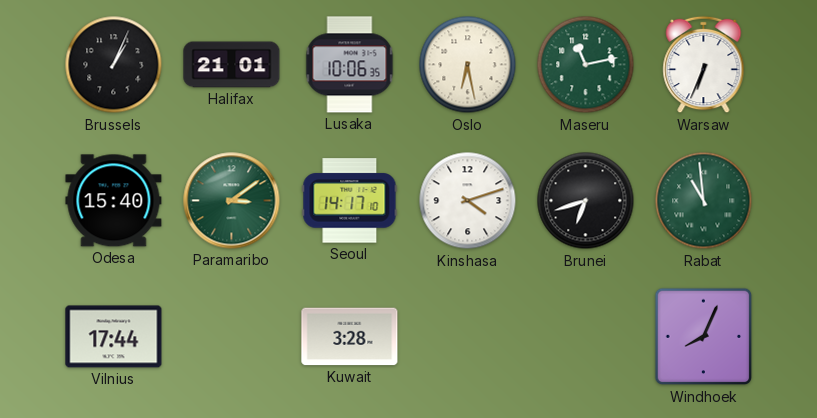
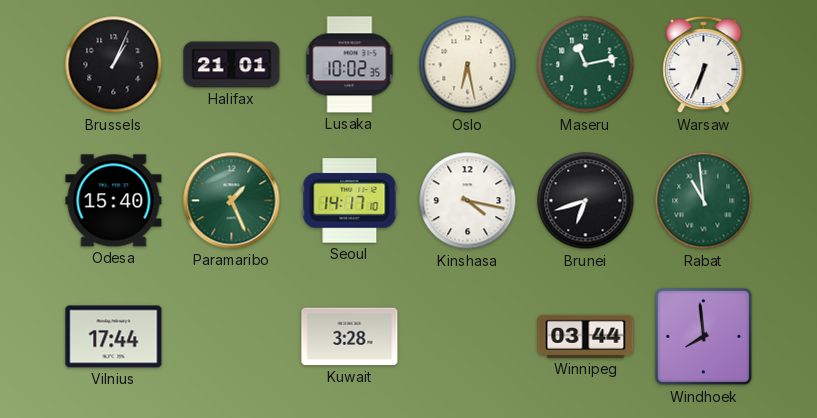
Lusaka: 10:06 -> 10:02 (350, 65)
Paramaribo: 3:09 -> 1:26 (232, 201)
Kinshasa: 4:12 -> 4:17 (468, 201)
Winnipeg: none -> 03:44 (586, 336)
Windhoek: 8:04 -> 7:59 (704, 337)
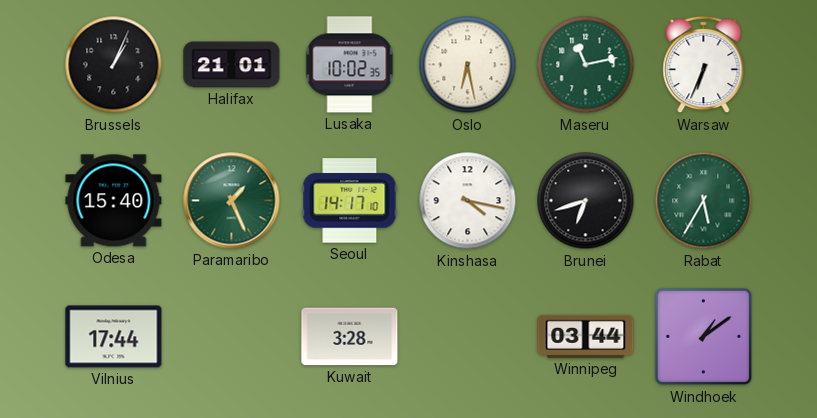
Rabat: 10:59 -> 5:35 (704, 201)
Windhoek: 7:59 -> 1:09 (704, 337)
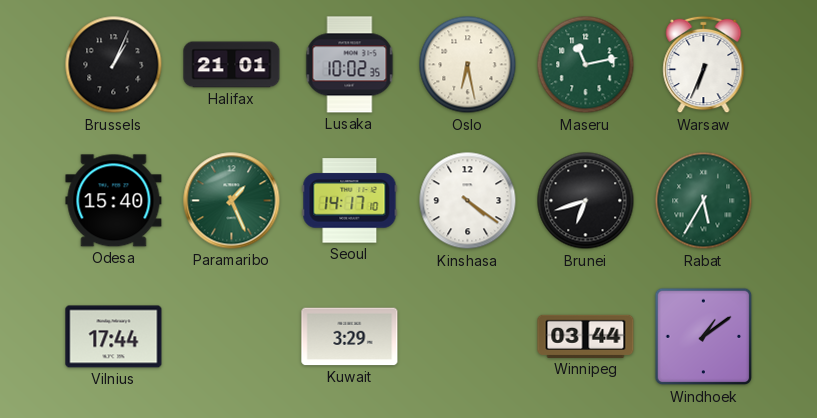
Kinshasa: 4:17 -> 4:21 (468, 201)
Kuwait: 3:28 -> 3:29 (350, 337)
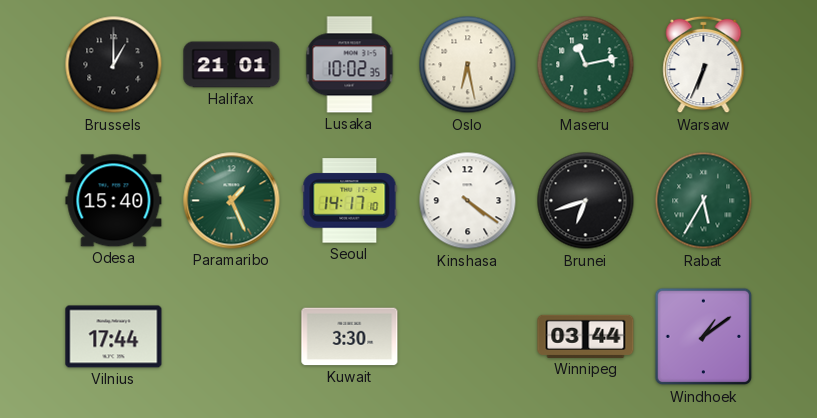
Brussels: 1:04 -> 1:00 (114, 65)
Kuwait: 3:29 -> 3:30 (350, 337)
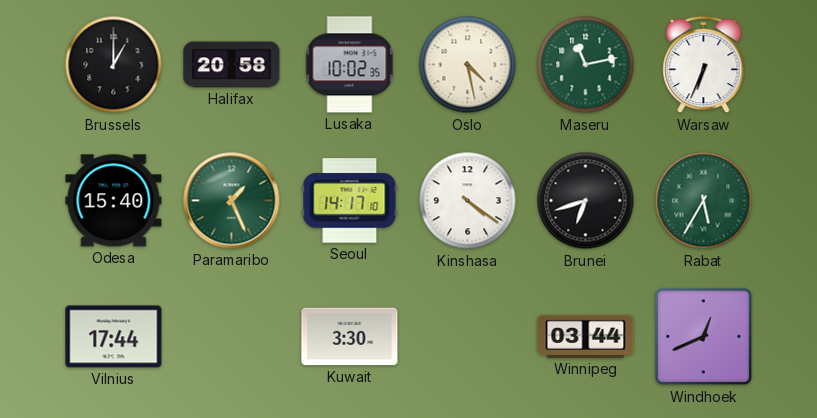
Halifax: 21:01 -> 20:58 (232, 65)
Oslo: 6:28 -> 4:28 (468, 65)
Windhoek: 1:09 -> 12:41 (704, 337)
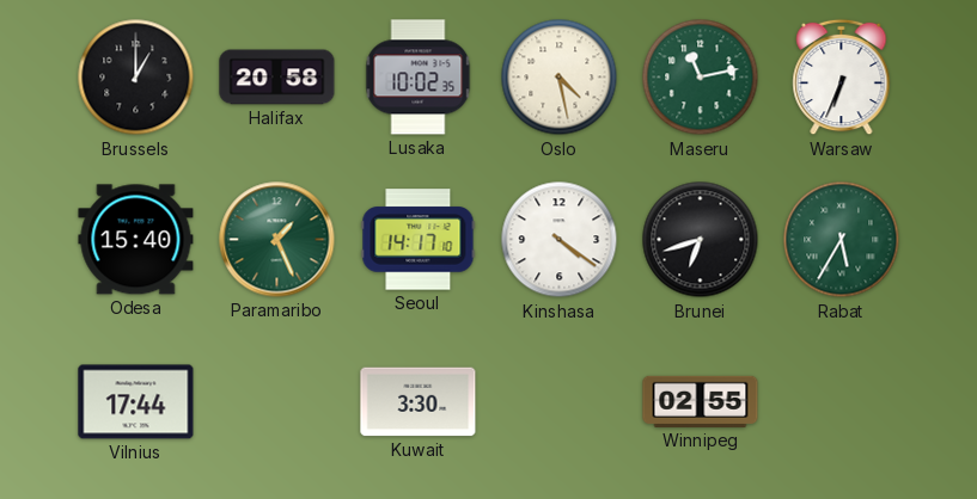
Winnipeg: 03:44 -> 02:55 (701, 401)
Windhoek: 12:41 -> none (704, 337)
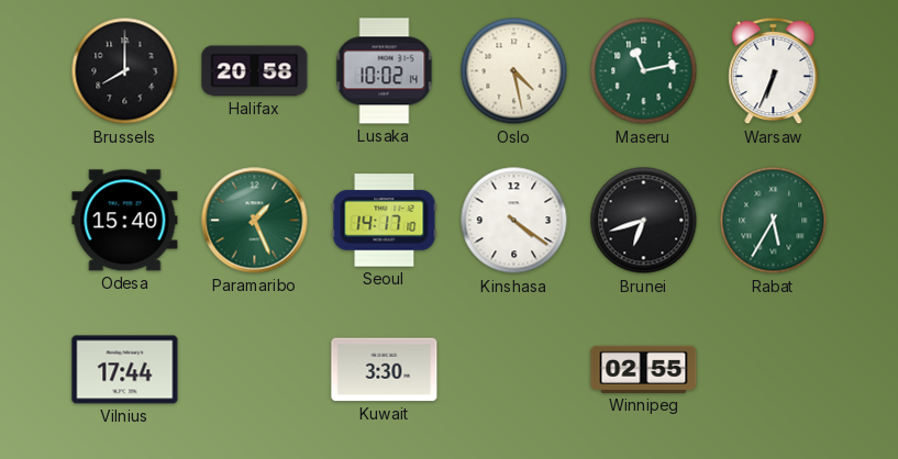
Brussels: 1:00 -> 8:00 (125, 71)
Lusaka: 10:02:35 -> 10:02:14 (385, 71)
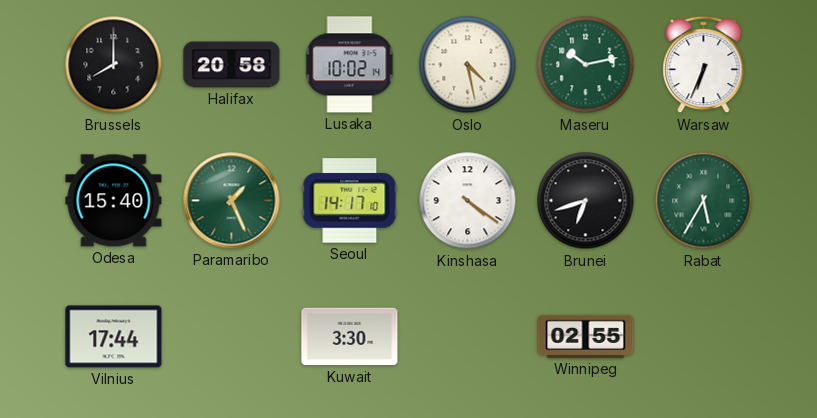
Maseru: 11:13 -> 10:13 (586, 65)
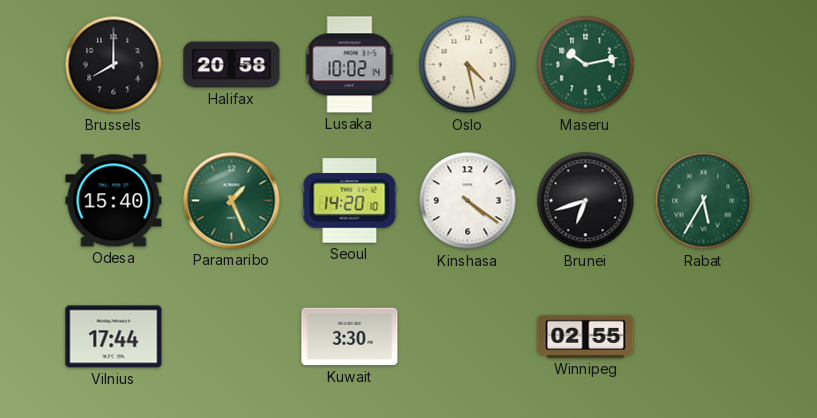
Warsaw: 6:34 -> none (704, 65)
Seoul: 14:17 -> 14:20 (350, 201)
